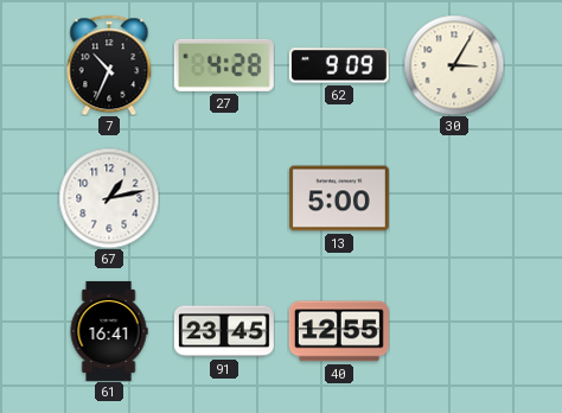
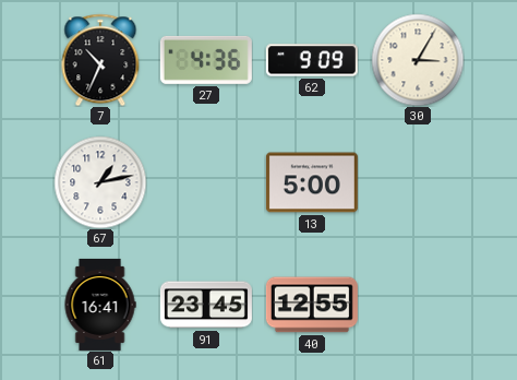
27: 4:28 -> 4:36 (206, 60)
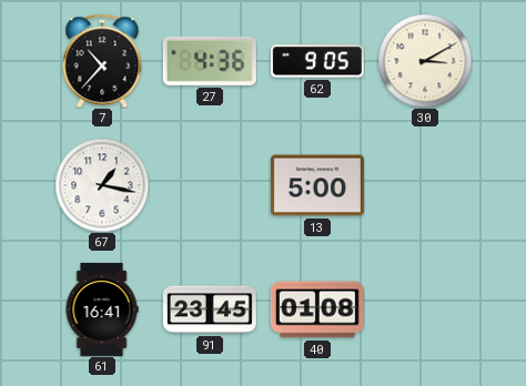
7: 10:34 -> 10:37 (102, 61)
62: 9:09 -> 9:05 (317, 61)
30: 3:05 -> 3:10 (425, 61)
67: 1:13 -> 1:17 (102, 185)
40: 12:55 -> 01:08 (317, 309)
